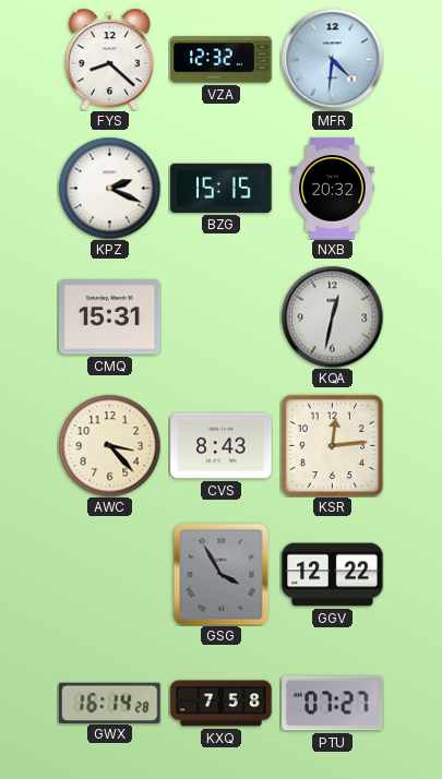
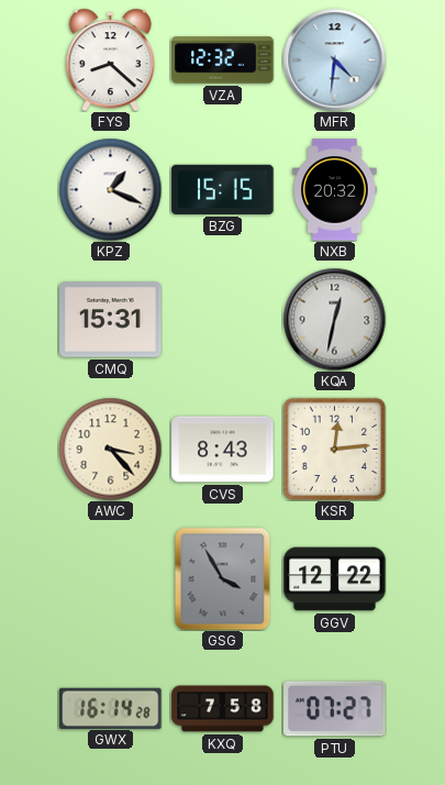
KPZ: 2:19 -> 1:19 (110, 189)
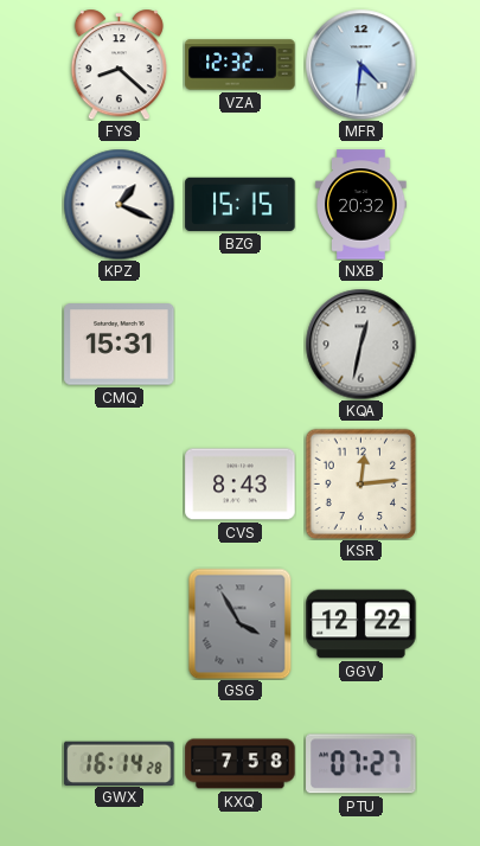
AWC: 3:23 -> none (110, 449)
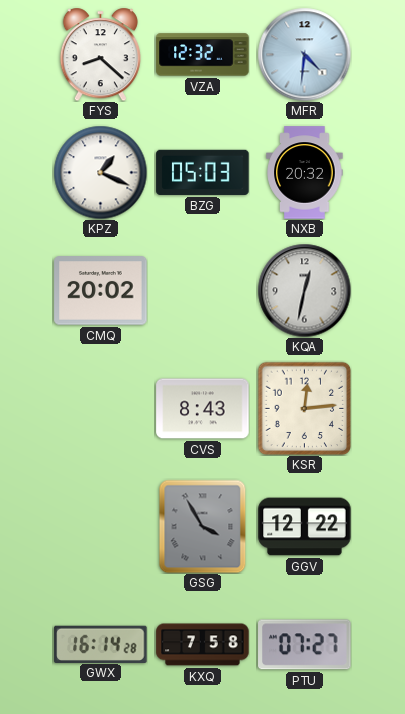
BZG: 15:15 -> 05:03 (203, 172)
CMQ: 15:31 -> 20:02 (101, 291)
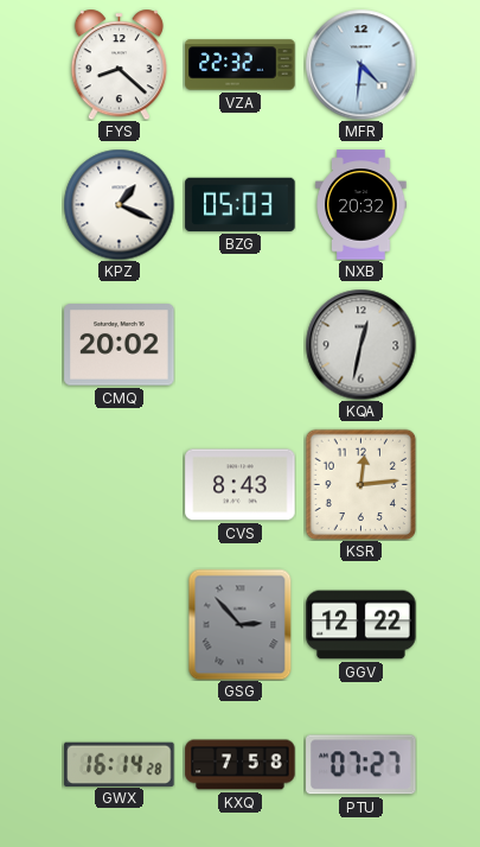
VZA: 12:32 -> 22:32 (241, 65)
GSG: 3:55 -> 2:53 (241, 624)
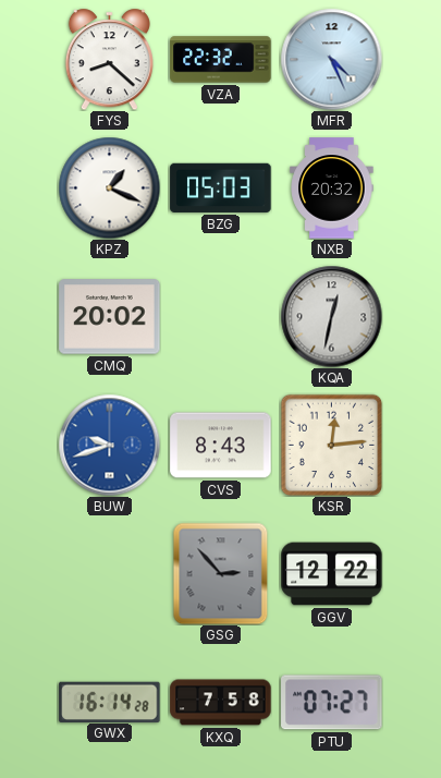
MFR: 4:31 -> 4:26 (331, 59)
BUW: none -> 9:42 (109, 445)
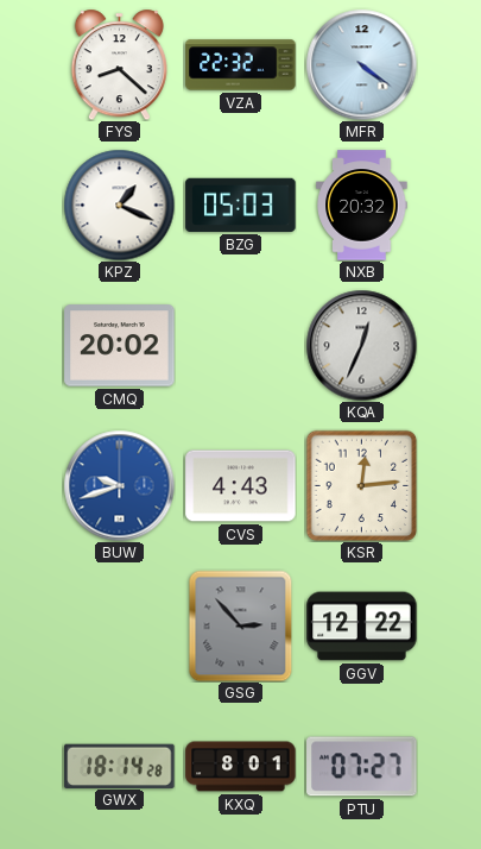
MFR: 4:26 -> 4:21 (361, 64)
KQA: 12:32 -> 12:34 (361, 345)
CVS: 8:43 -> 4:43 (241, 486)
GWX: 16:14 -> 18:14 (120, 766)
KXQ: 7:58 -> 8:01 (241, 767)
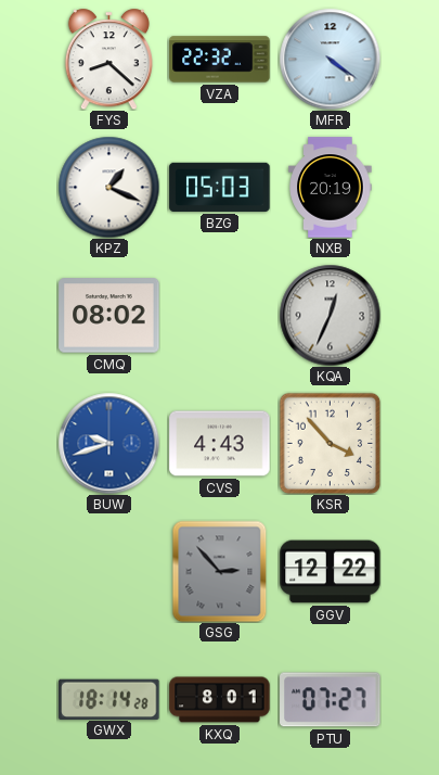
NXB: 20:32 -> 20:19 (331, 188)
CMQ: 20:02 -> 08:02 (109, 316)
KSR: 12:14 -> 3:53 (330, 443)
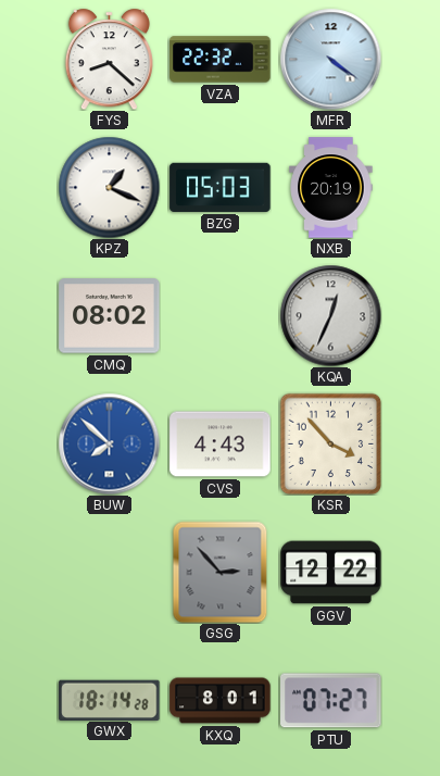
BUW: 9:42 -> 7:52 (109, 443)
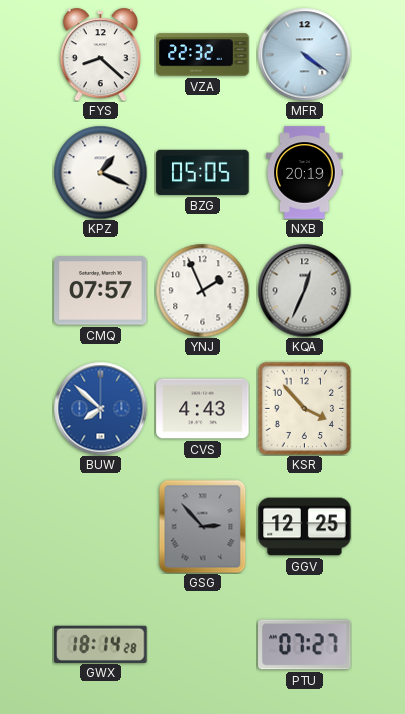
BZG: 05:03 -> 05:05 (203, 172)
CMQ: 08:02 -> 07:57 (101, 291)
YNJ: none -> 1:56 (202, 290)
GGV: 12:22 -> 12:25 (305, 527)
KXQ: 8:01 -> none (221, 701)
